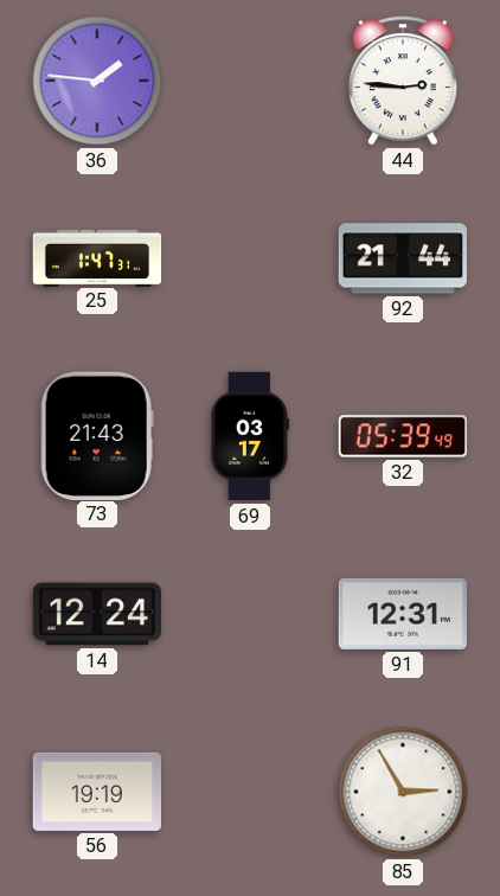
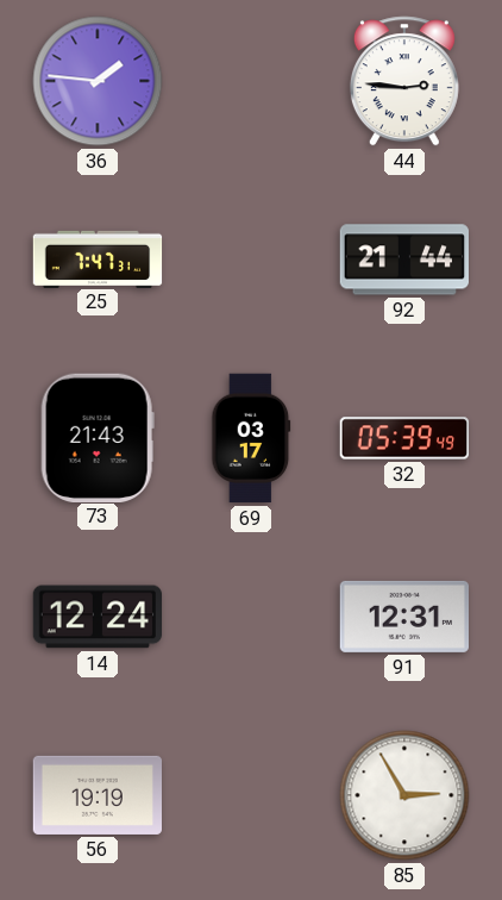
25: 1:47 -> 7:47 (98, 258)
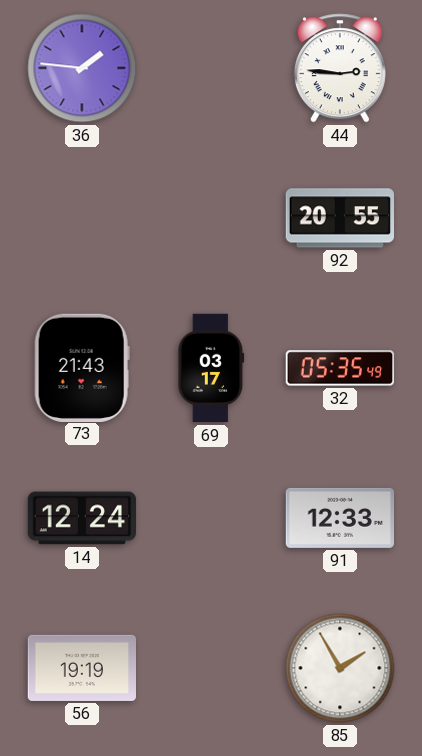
25: 7:47 -> none (98, 258)
92: 21:44 -> 20:55 (339, 218)
32: 05:39 -> 05:35 (340, 368)
91: 12:31 -> 12:33 (339, 518)
85: 2:55 -> 1:55 (340, 668)
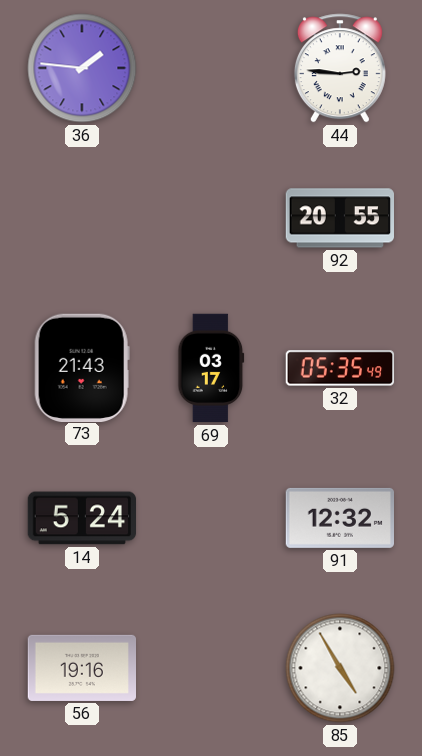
14: 12:24 -> 5:24 (82, 518)
91: 12:33 -> 12:32 (339, 518)
56: 19:19 -> 19:16 (81, 668)
85: 1:55 -> 4:55 (340, 668)
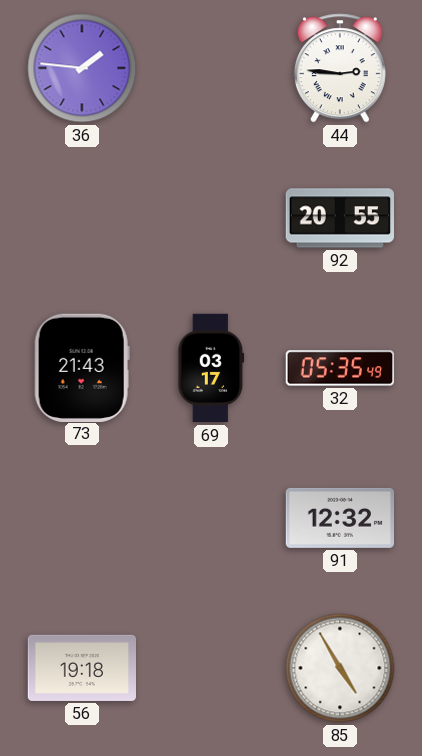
14: 5:24 -> none (82, 518)
56: 19:16 -> 19:18 (81, 668)
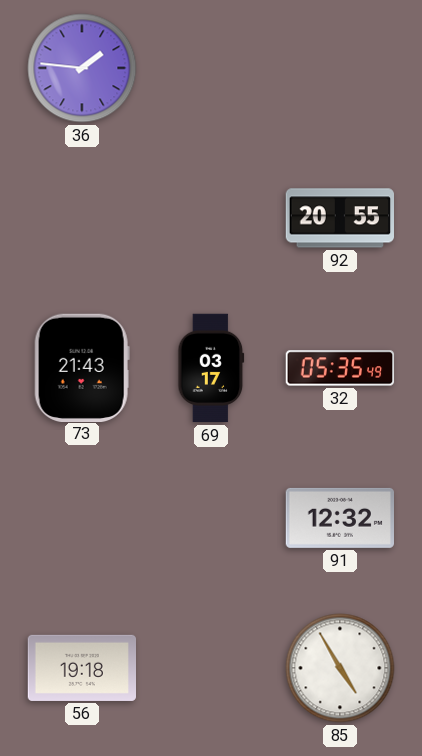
44: 2:46 -> none (340, 68)
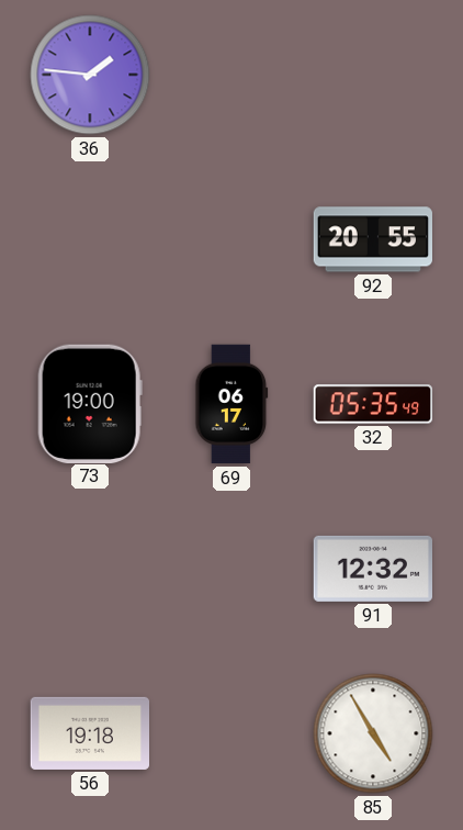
73: 21:43 -> 19:00 (90, 403)
69: 03:17 -> 06:17 (231, 404)
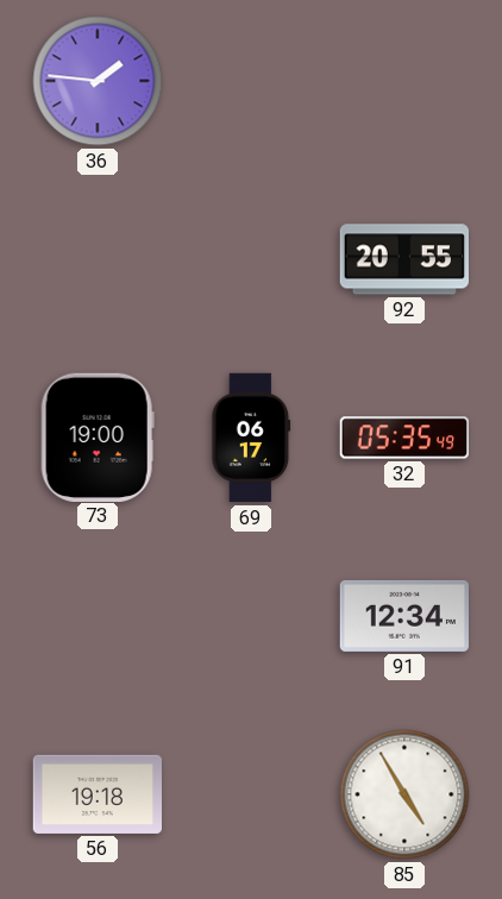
91: 12:32 -> 12:34 (403, 616)
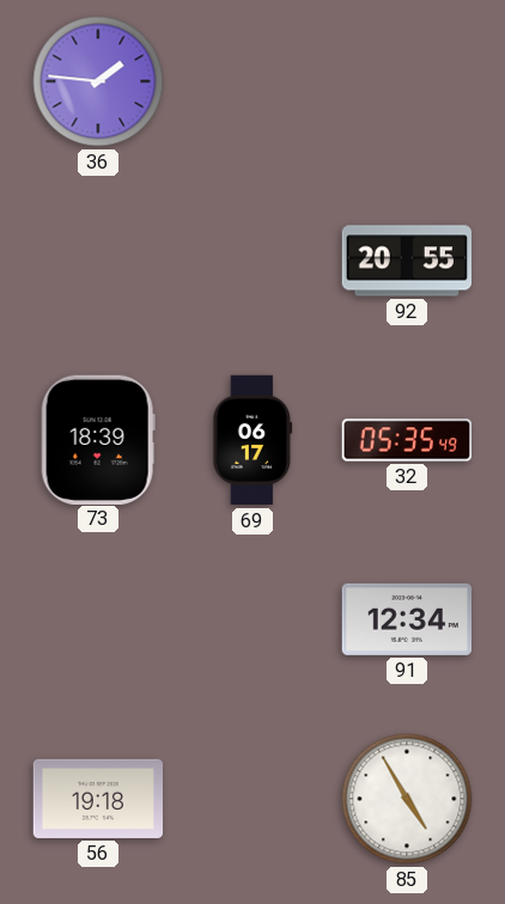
73: 19:00 -> 18:39 (98, 439)
